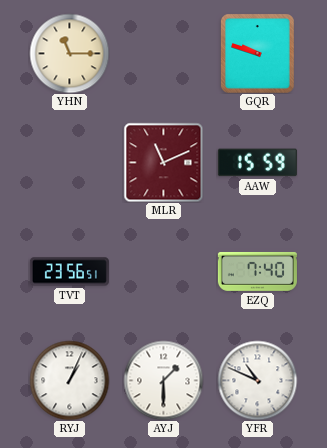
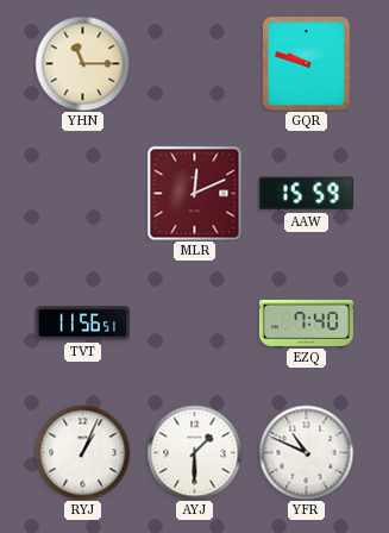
MLR: 11:11 -> 12:11 (194, 193)
TVT: 23:56 -> 11:56 (82, 324)
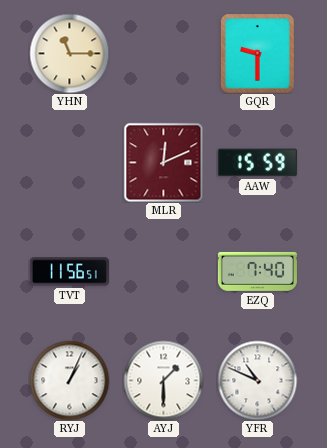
GQR: 9:48 -> 9:30 (258, 54)
